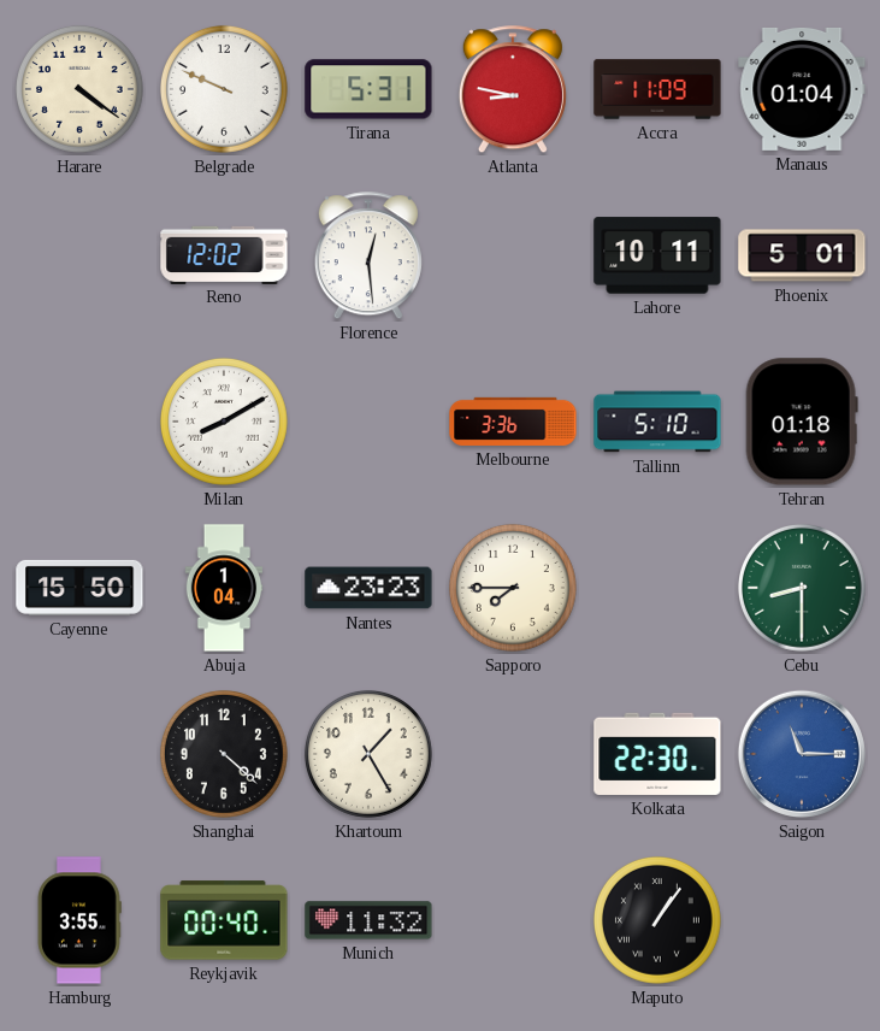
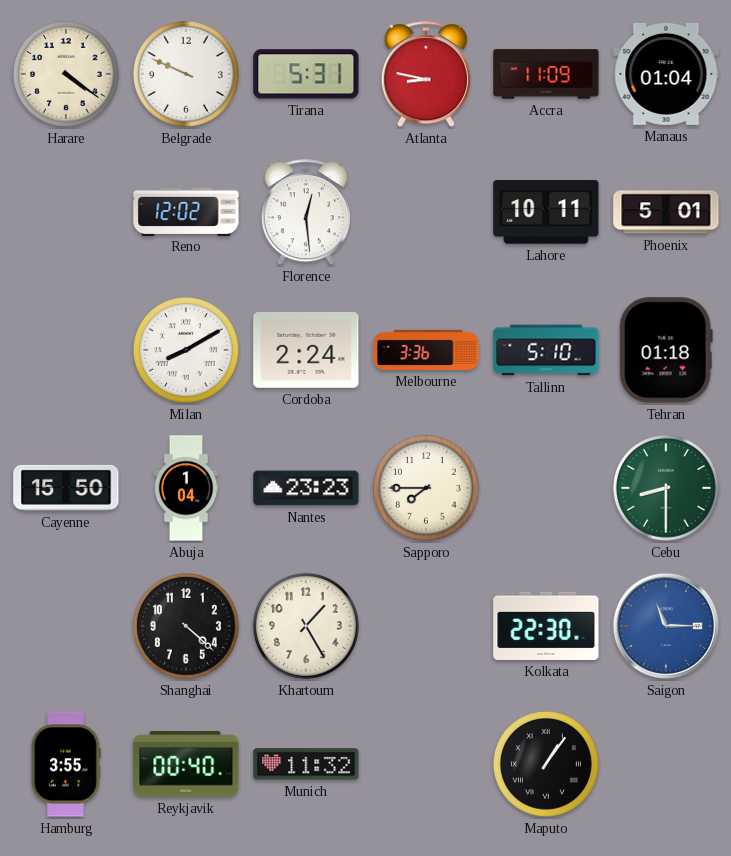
Cordoba: none -> 2:24 (306, 350)
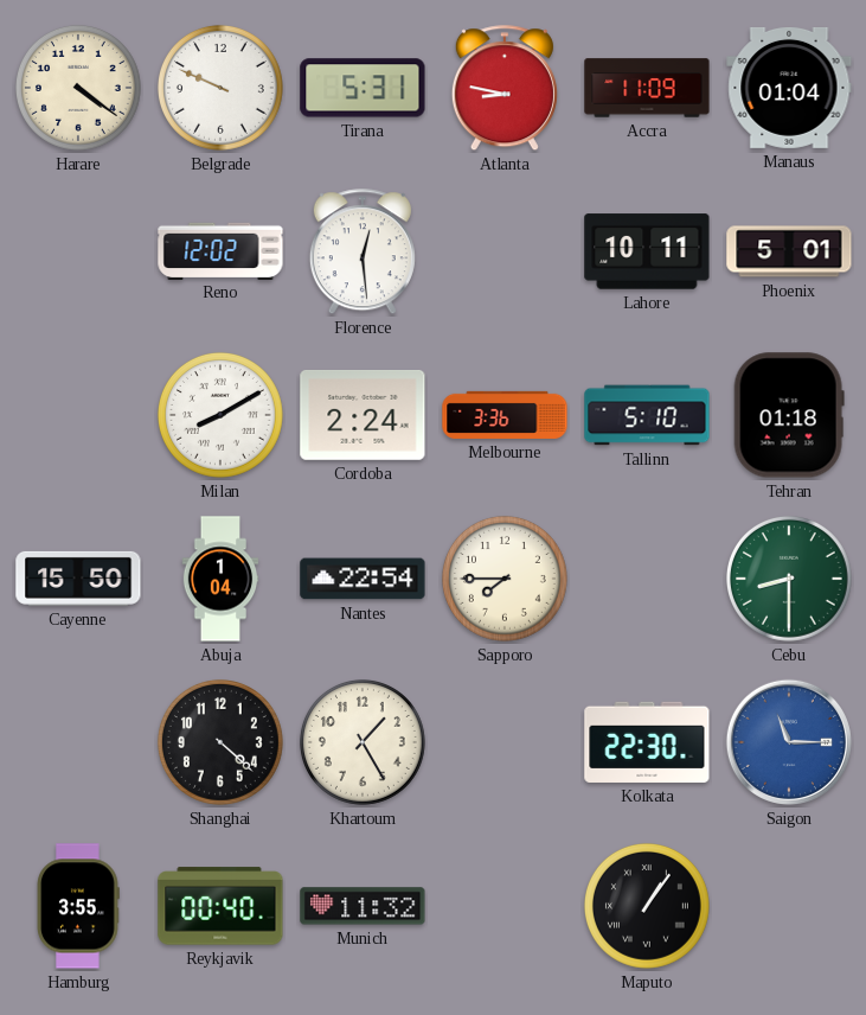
Nantes: 23:23 -> 22:54 (363, 579)
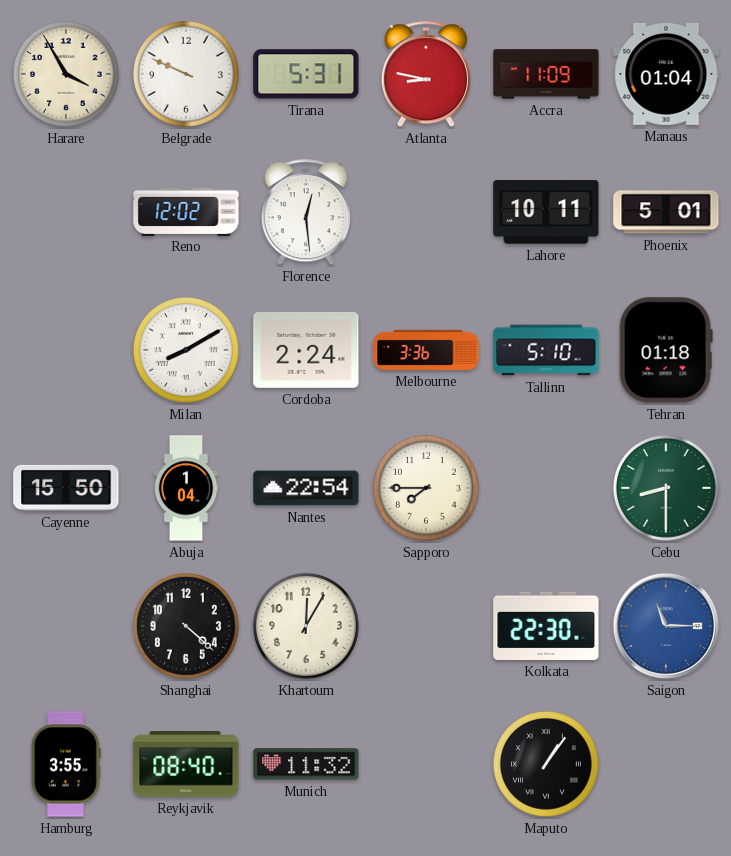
Harare: 4:21 -> 3:55 (66, 74)
Khartoum: 1:25 -> 12:05 (306, 626)
Reykjavik: 00:40 -> 08:40 (186, 764)
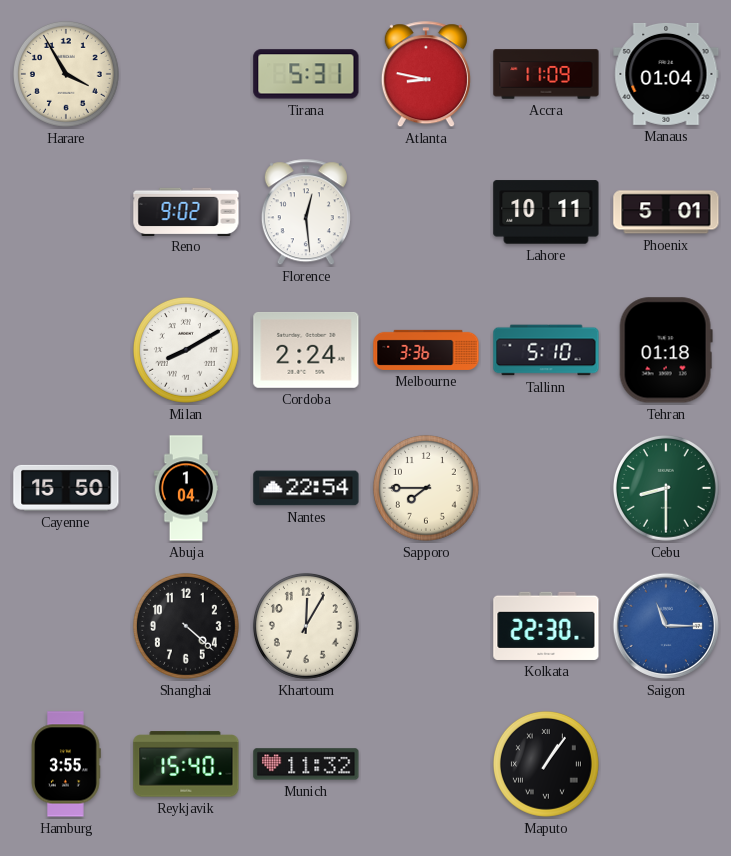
Belgrade: 9:49 -> none (186, 74)
Reno: 12:02 -> 9:02 (186, 211)
Reykjavik: 08:40 -> 15:40 (186, 764)
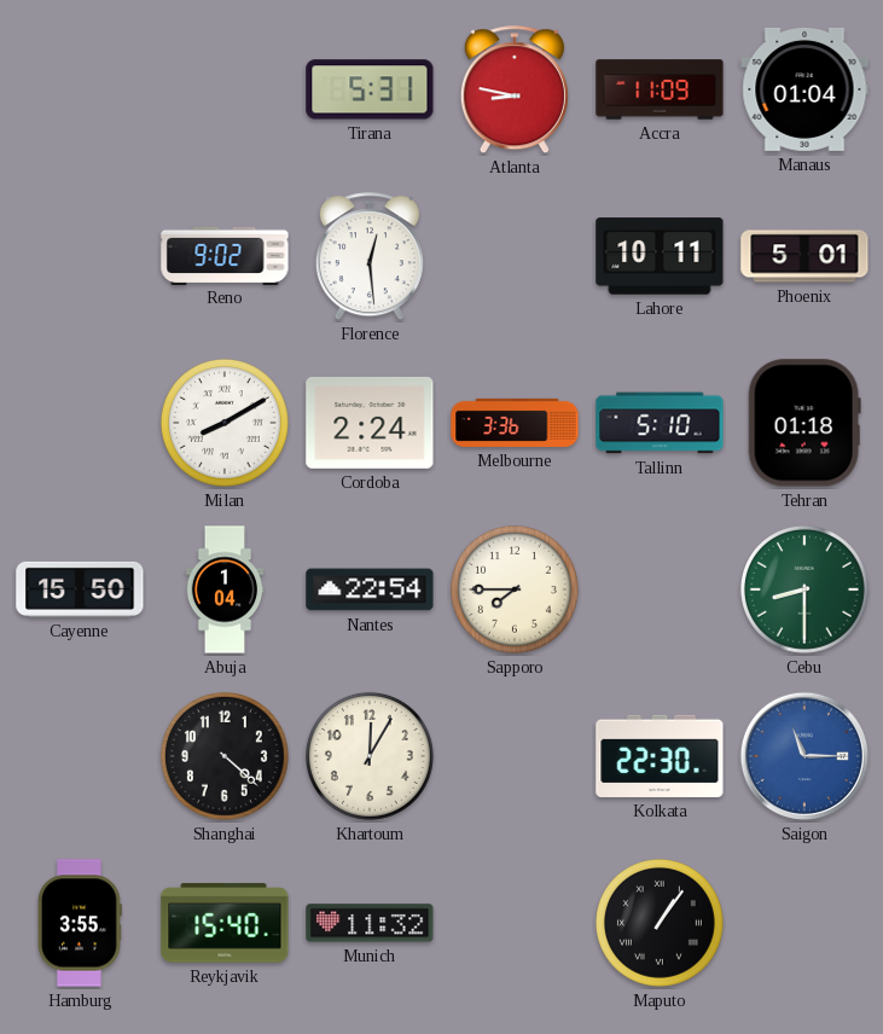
Harare: 3:55 -> none (66, 74)
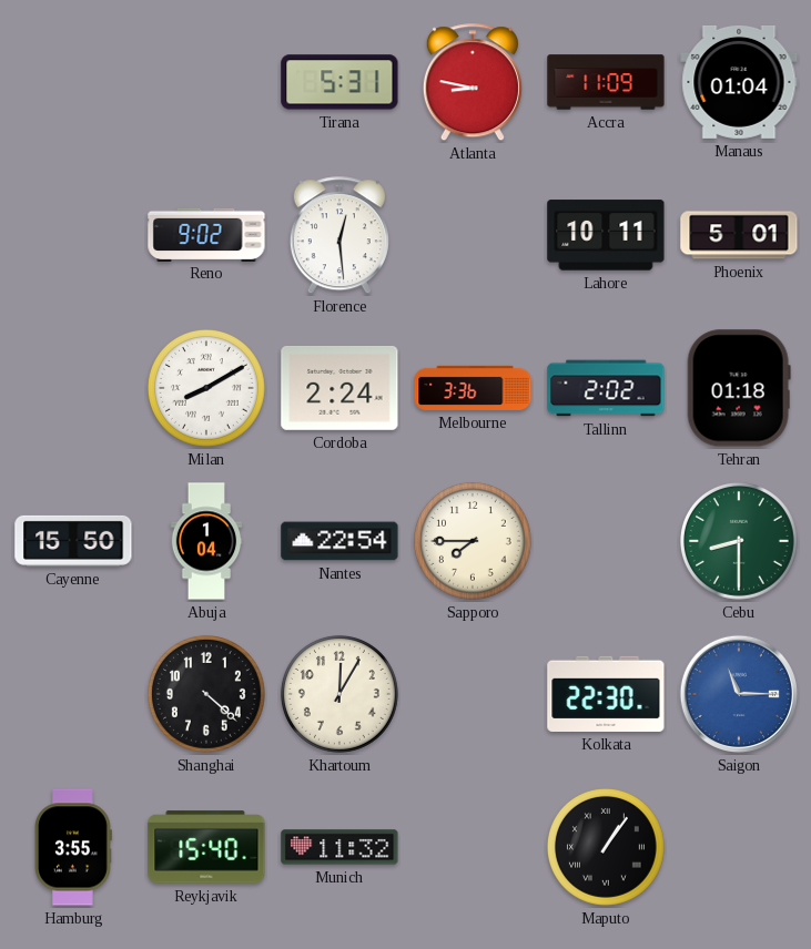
Tallinn: 5:10 -> 2:02 (606, 388)
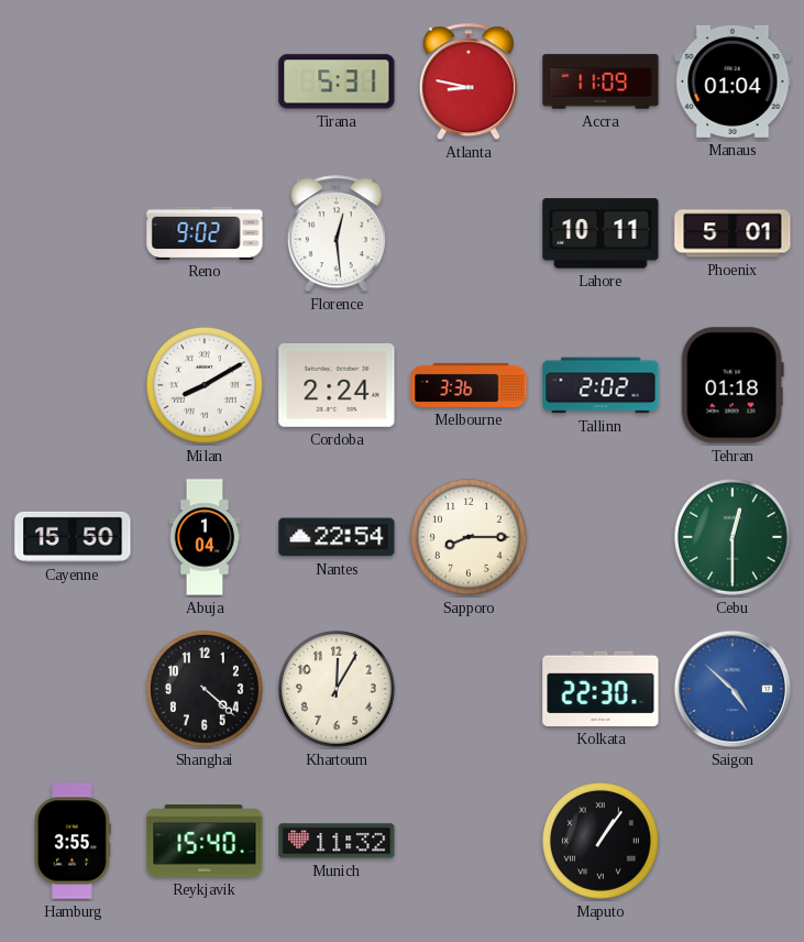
Sapporo: 7:45 -> 8:15 (469, 537)
Cebu: 8:30 -> 12:30 (733, 537)
Saigon: 11:15 -> 4:52 (733, 689)
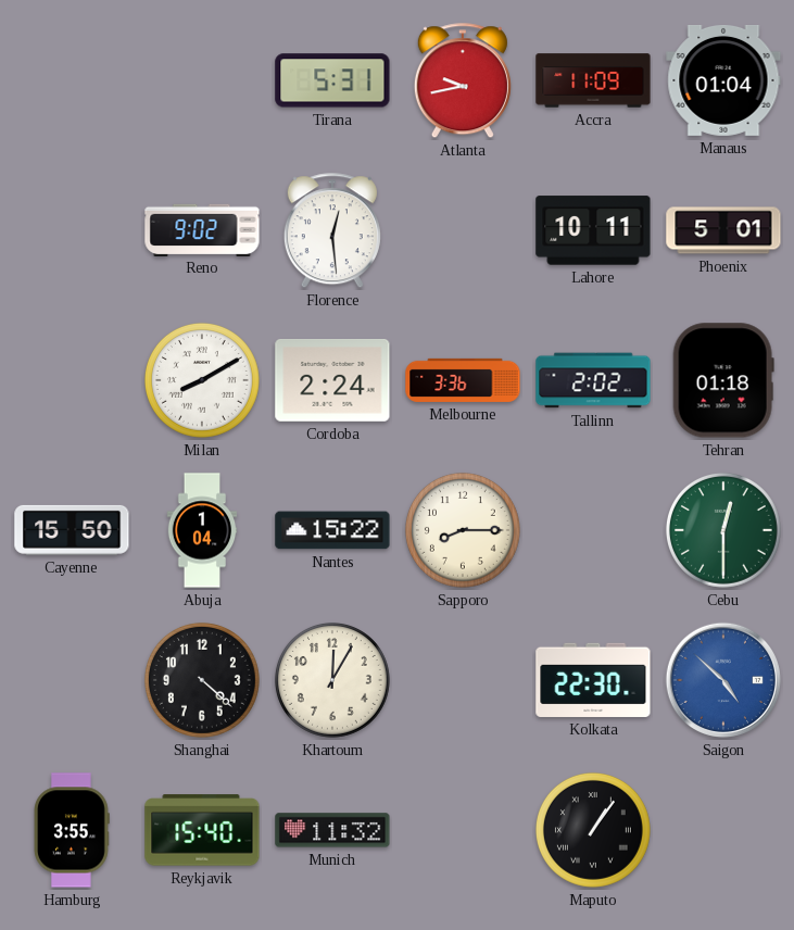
Atlanta: 8:47 -> 9:43 (463, 81)
Nantes: 22:54 -> 15:22 (332, 530)
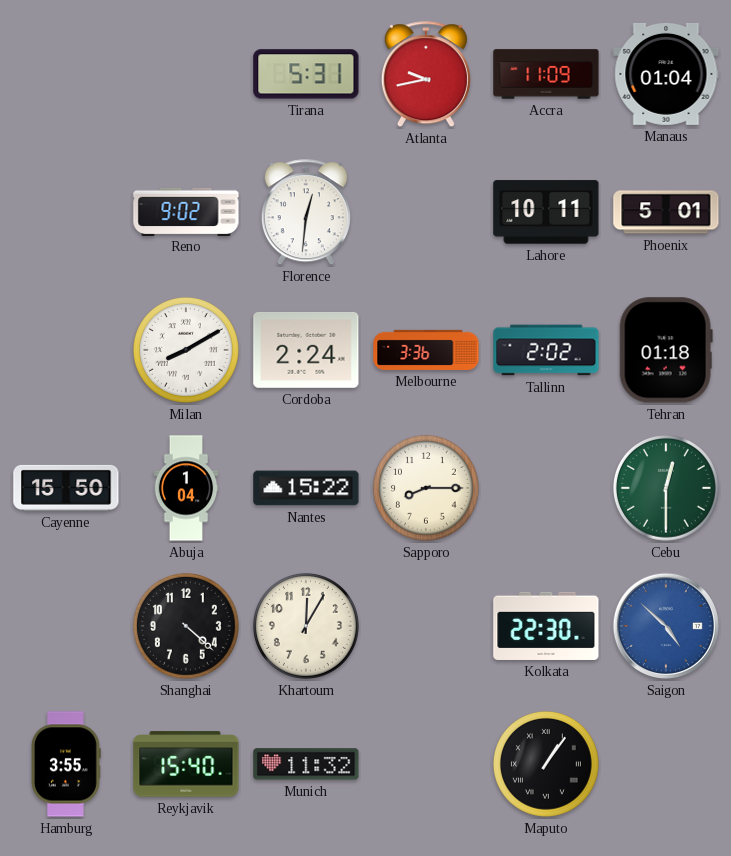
Florence: 12:29 -> 12:31 (306, 213)
